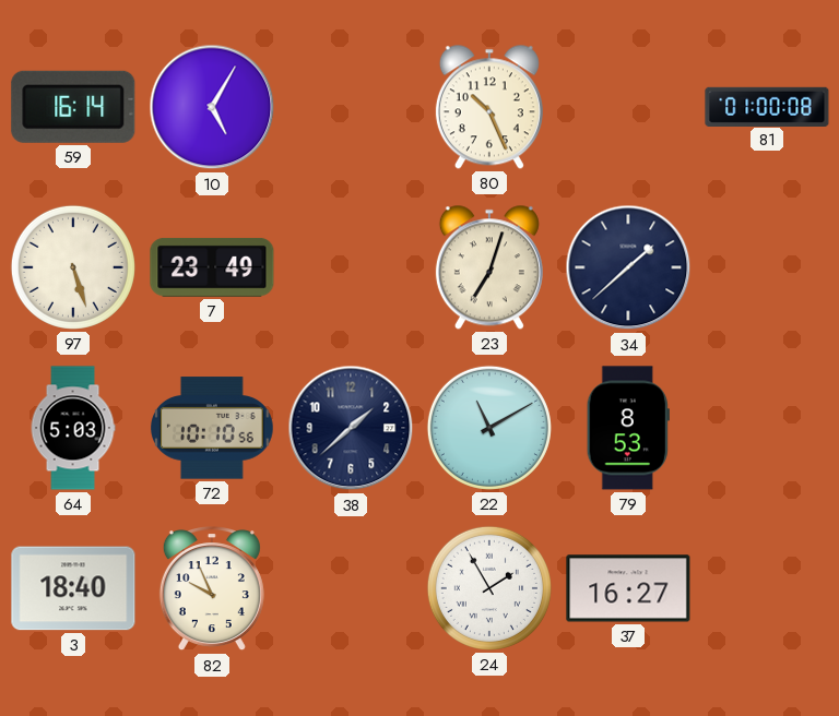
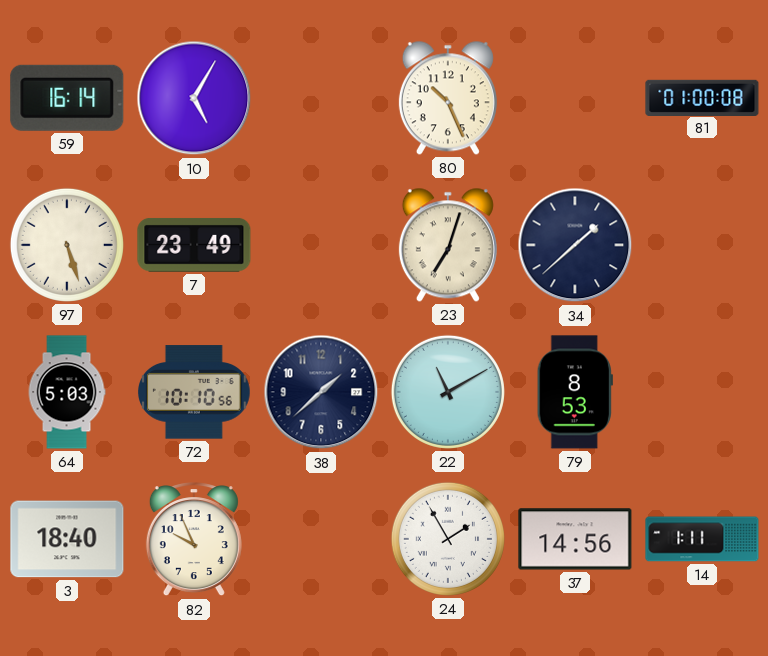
37: 16:27 -> 14:56 (575, 539)
14: none -> 1:11 (702, 539)
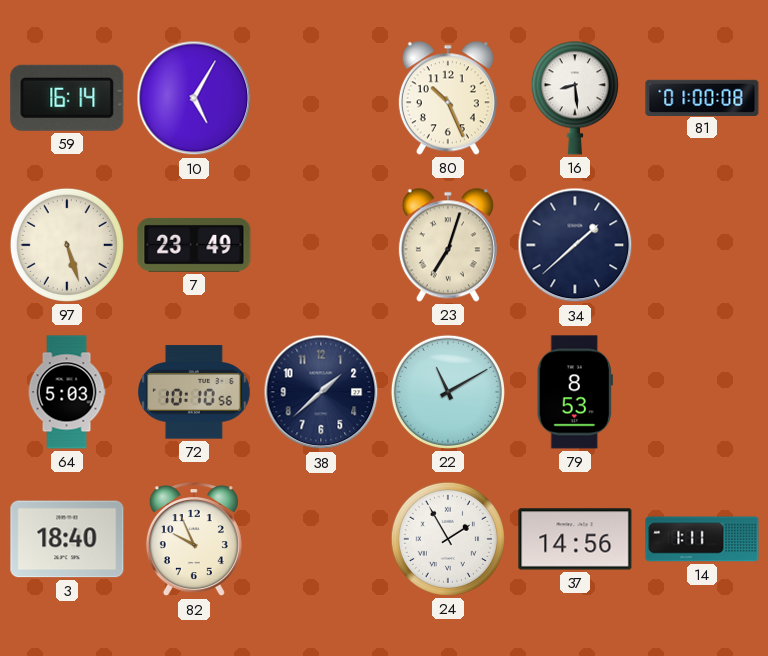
16: none -> 8:29 (575, 98)
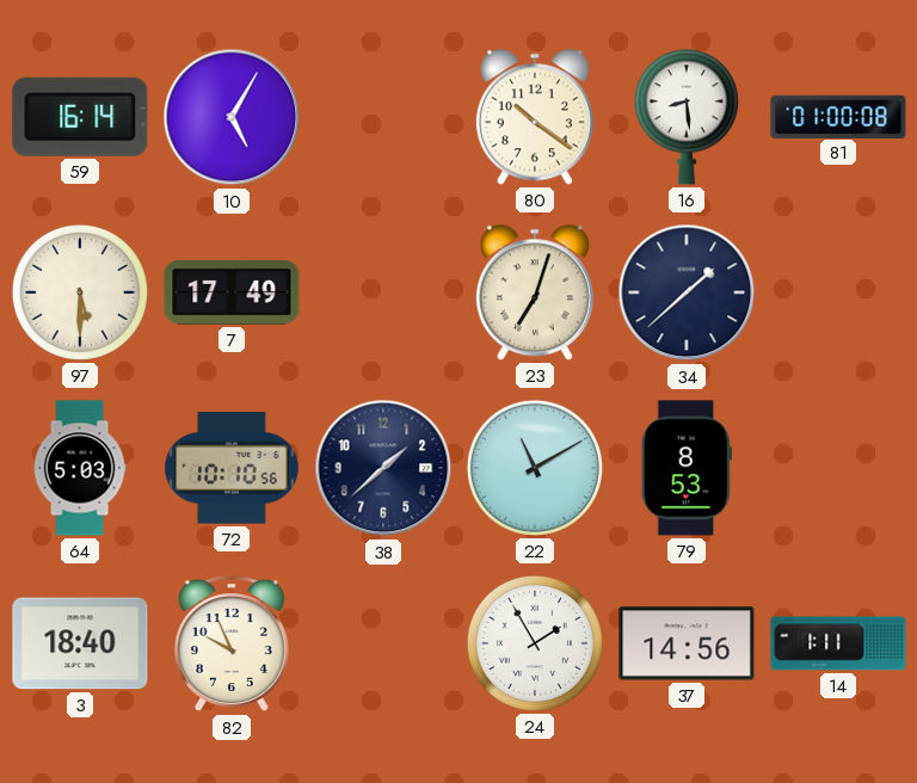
80: 10:26 -> 10:21 (535, 117)
97: 5:27 -> 5:30 (80, 292)
7: 23:49 -> 17:49 (232, 292)
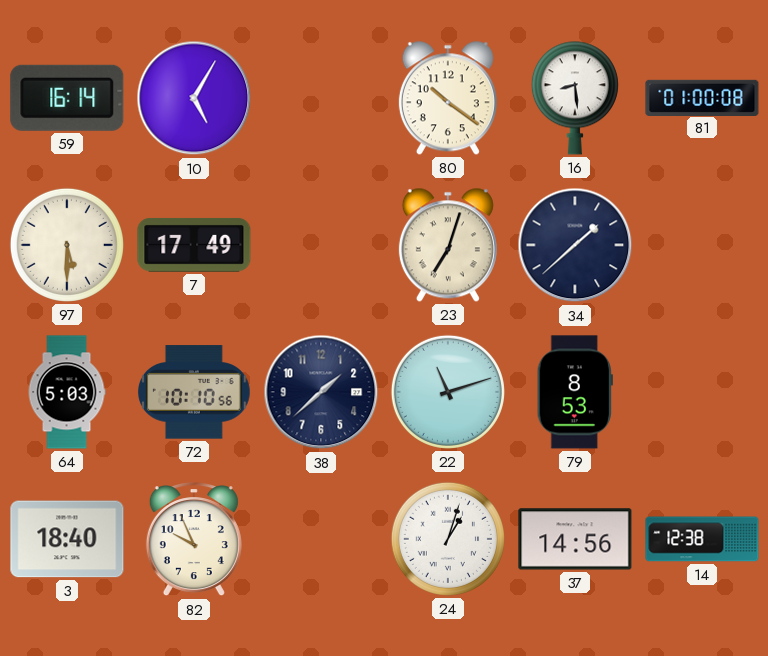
22: 11:10 -> 11:12 (448, 392)
24: 1:55 -> 1:03 (448, 539)
14: 1:11 -> 12:38 (702, 539)
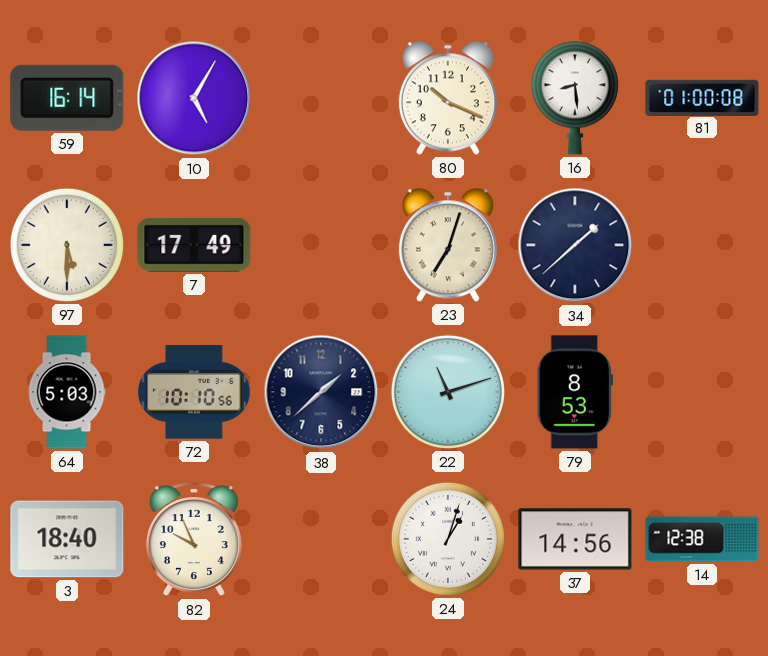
80: 10:21 -> 10:19 (448, 98)
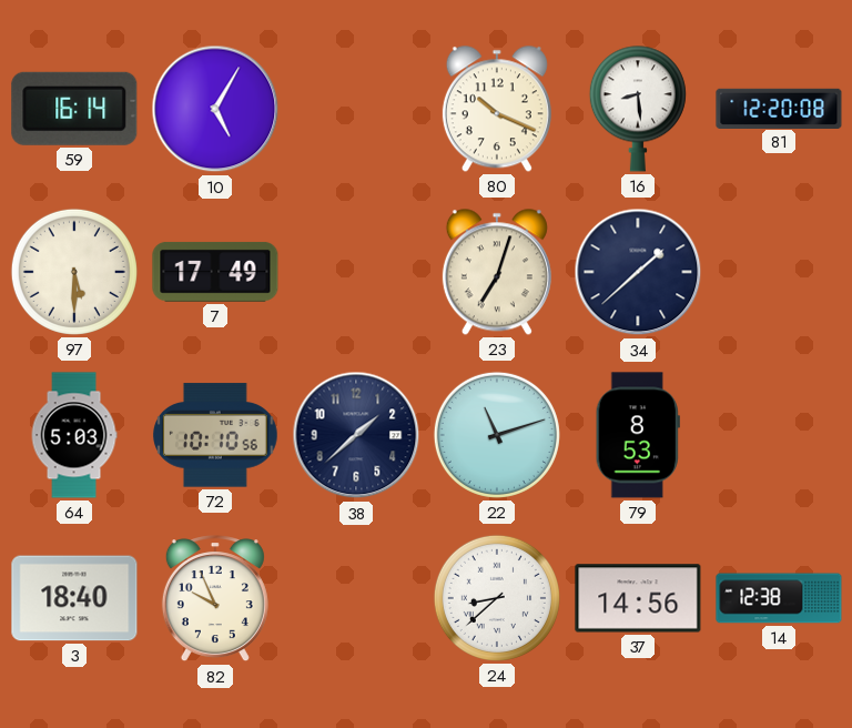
81: 01:00 -> 12:20 (779, 108)
24: 1:03 -> 8:38 (497, 598)
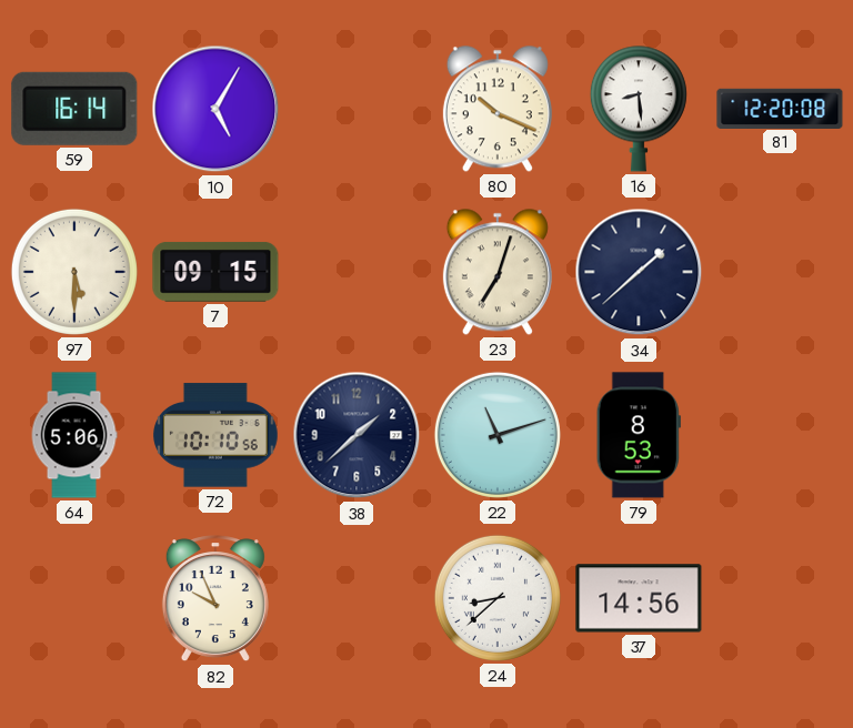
7: 17:49 -> 09:15 (215, 272)
64: 5:03 -> 5:06 (74, 435)
3: 18:40 -> none (74, 598)
14: 12:38 -> none (779, 598)
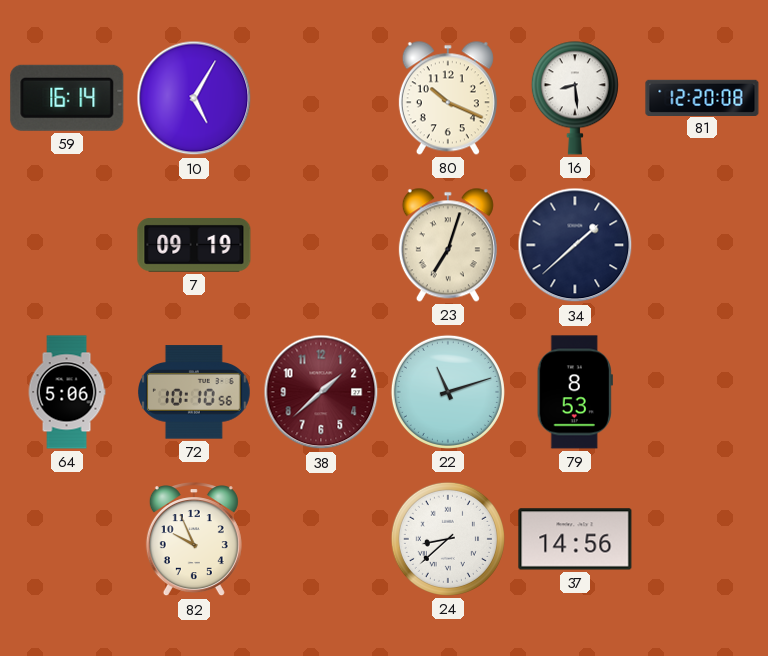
97: 5:30 -> none (74, 272)
7: 09:15 -> 09:19 (194, 245)
38 dial: navy -> burgundy (321, 392)
